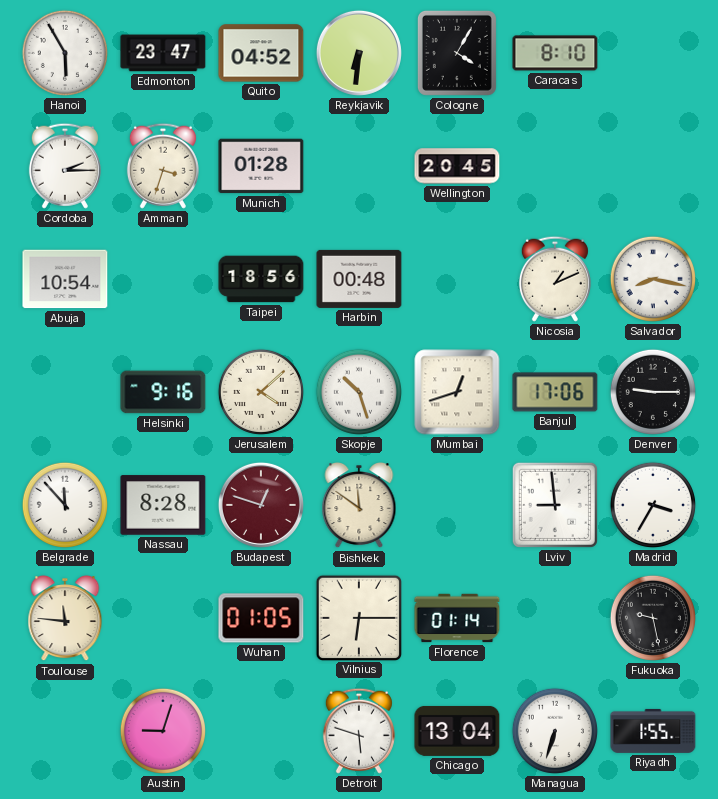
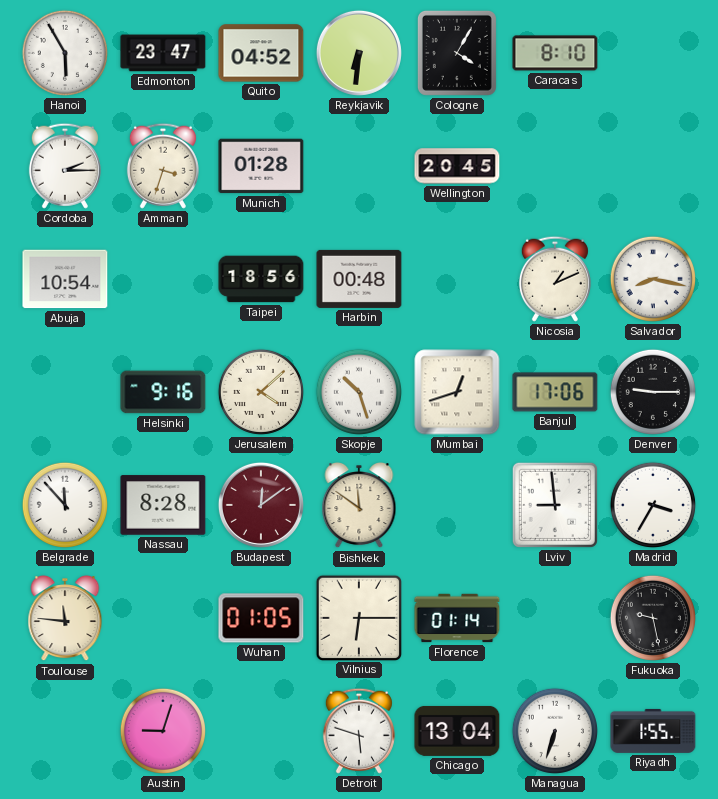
Budapest: 12:48 -> 12:09 (261, 505)
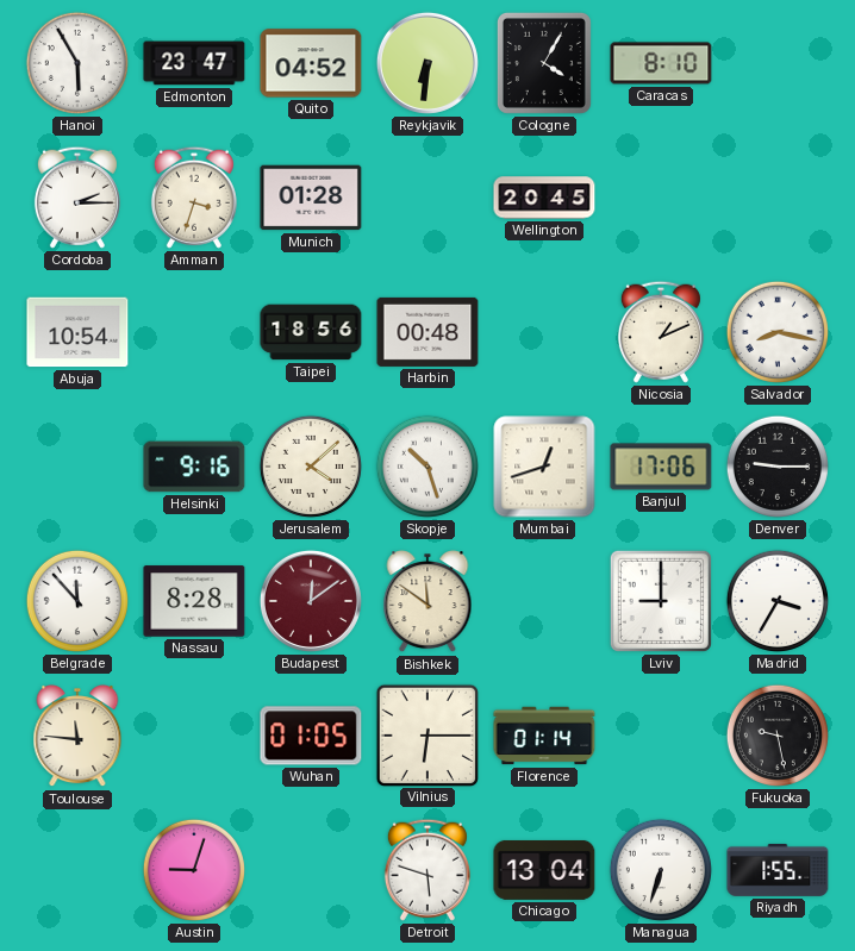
Lviv: 8:59 -> 9:00 (661, 601)
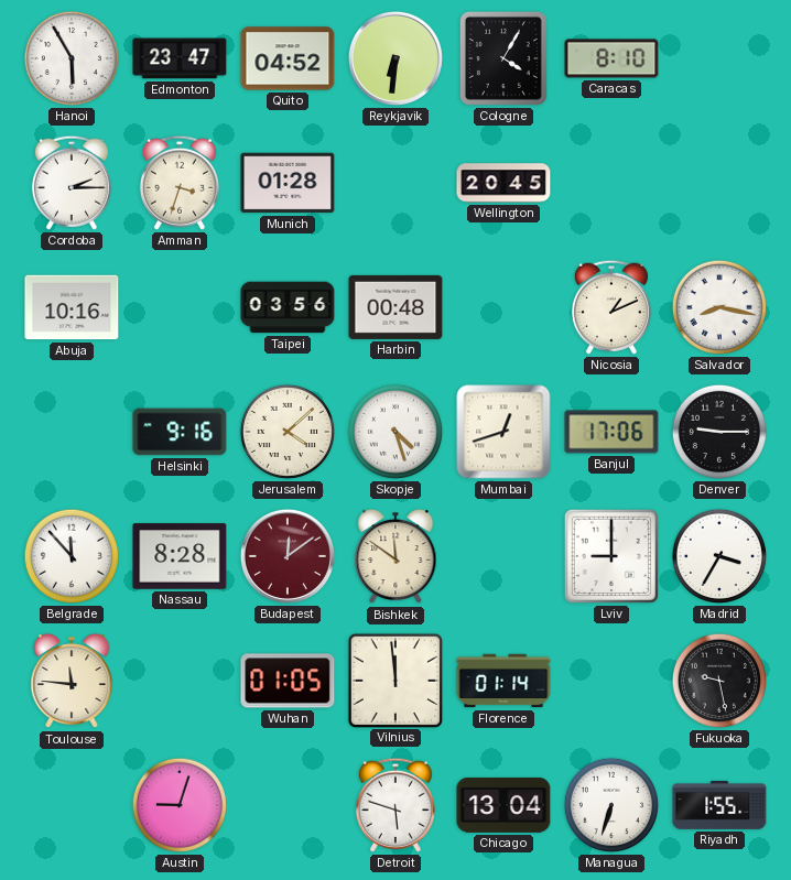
Abuja: 10:54 -> 10:16 (72, 307)
Taipei: 18:56 -> 03:56 (288, 307)
Skopje: 10:27 -> 4:27 (395, 432)
Vilnius: 6:15 -> 11:59 (394, 680)
